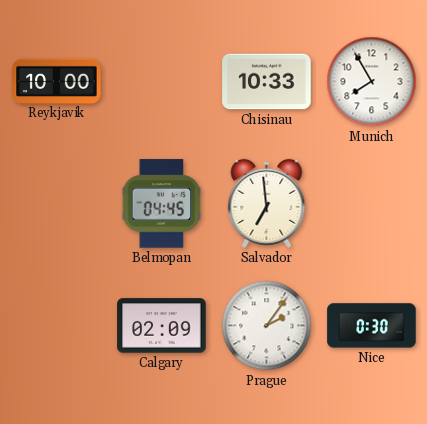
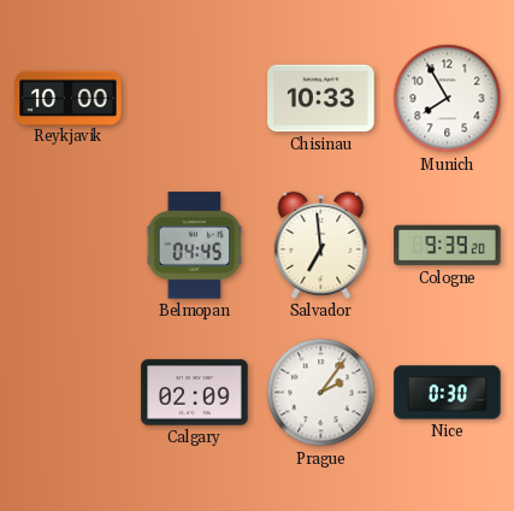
Cologne: none -> 9:39 (448, 246)
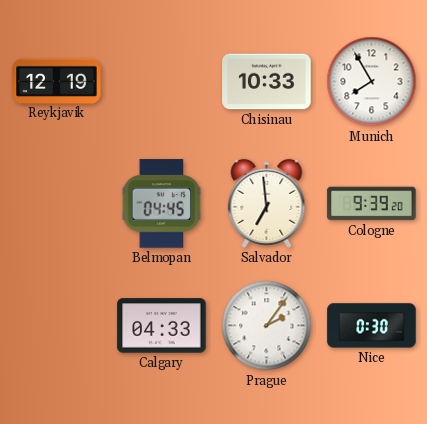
Reykjavik: 10:00 -> 12:19 (57, 81)
Calgary: 02:09 -> 04:33 (162, 326)
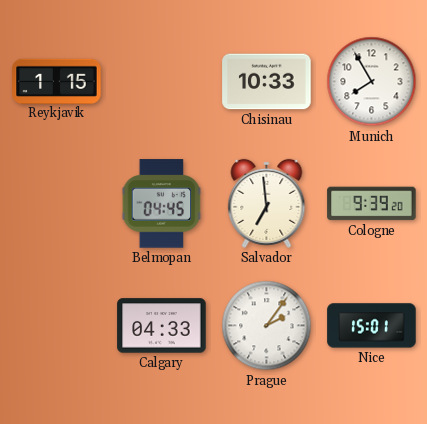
Reykjavik: 12:19 -> 1:15 (57, 81)
Nice: 0:30 -> 15:01 (372, 326)
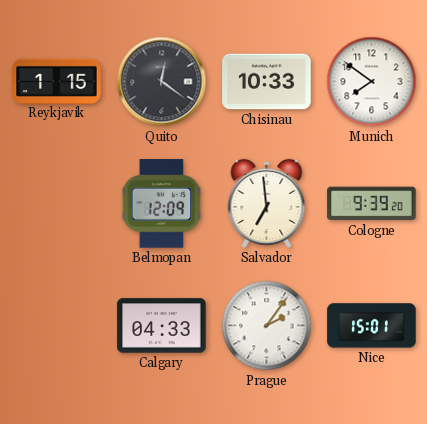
Quito: none -> 12:21 (162, 82)
Munich: 7:55 -> 7:51 (372, 82)
Belmopan: 04:45 -> 12:09 (162, 204)
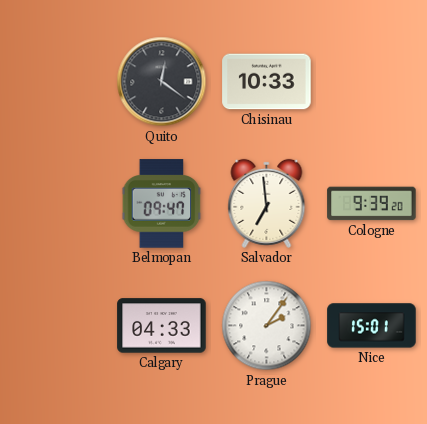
Reykjavik: 1:15 -> none (57, 81)
Munich: 7:51 -> none (372, 82)
Belmopan: 12:09 -> 09:47 (162, 204)
